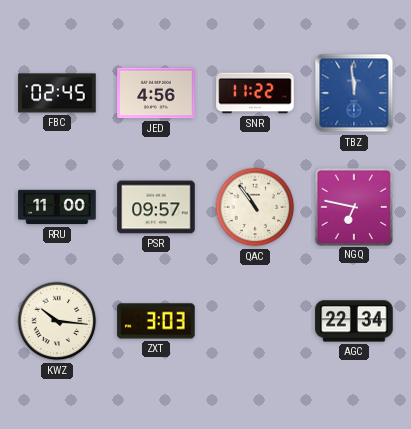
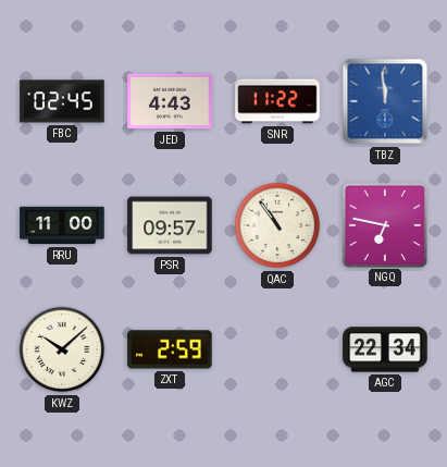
JED: 4:56 -> 4:43 (170, 101)
KWZ: 10:16 -> 10:08 (62, 349)
ZXT: 3:03 -> 2:59 (170, 349)
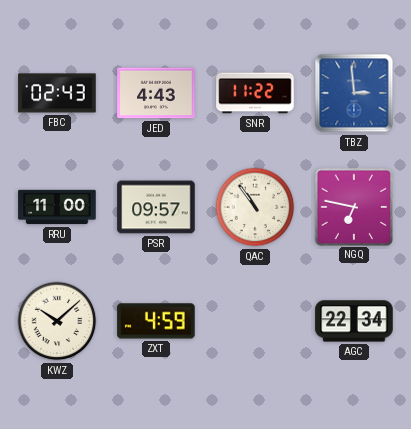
FBC: 02:45 -> 02:43 (57, 93)
TBZ: 11:59 -> 2:59 (354, 93)
ZXT: 2:59 -> 4:59 (156, 321)
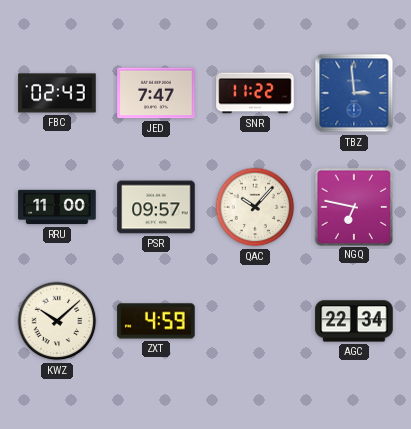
JED: 4:43 -> 7:47 (156, 93)
QAC: 10:54 -> 10:07 (255, 207)
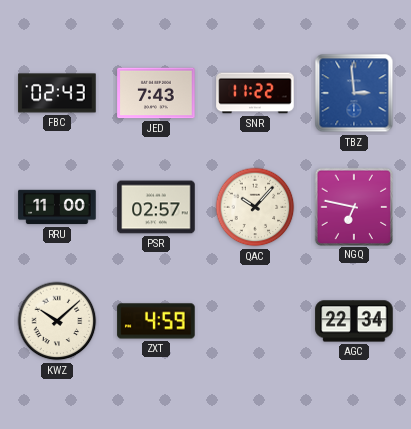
JED: 7:47 -> 7:43 (156, 93)
PSR: 09:57 -> 02:57 (156, 207)
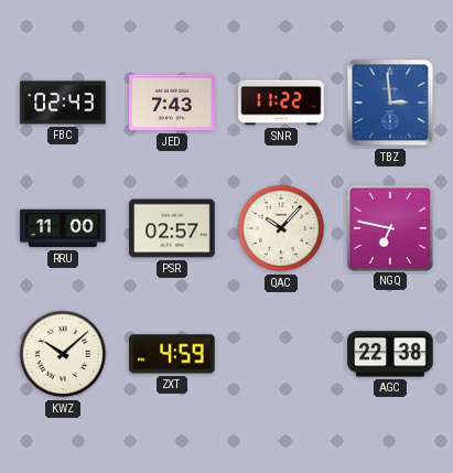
AGC: 22:34 -> 22:38 (390, 354)
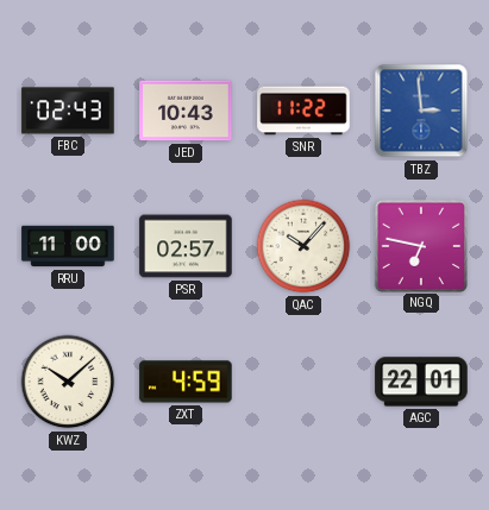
JED: 7:43 -> 10:43 (186, 111)
AGC: 22:38 -> 22:01 (421, 382)
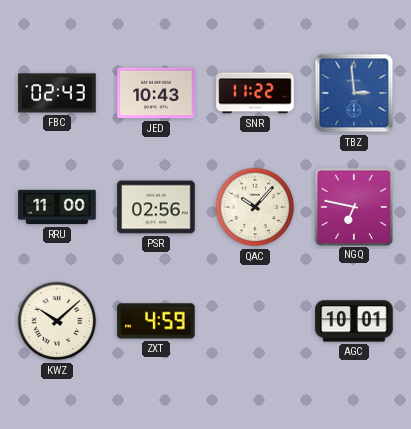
PSR: 02:57 -> 02:56 (156, 207)
AGC: 22:01 -> 10:01 (354, 321)
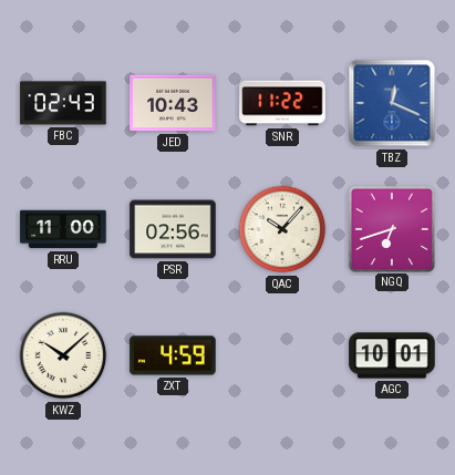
TBZ: 2:59 -> 12:19 (392, 103)
NGQ: 6:47 -> 6:42 (391, 228)
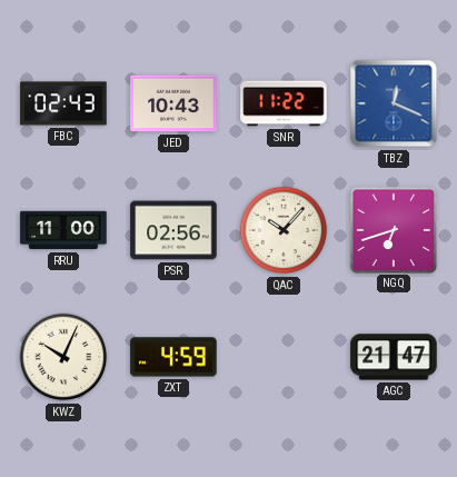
KWZ: 10:08 -> 10:04 (63, 357)
AGC: 10:01 -> 21:47 (394, 357)
